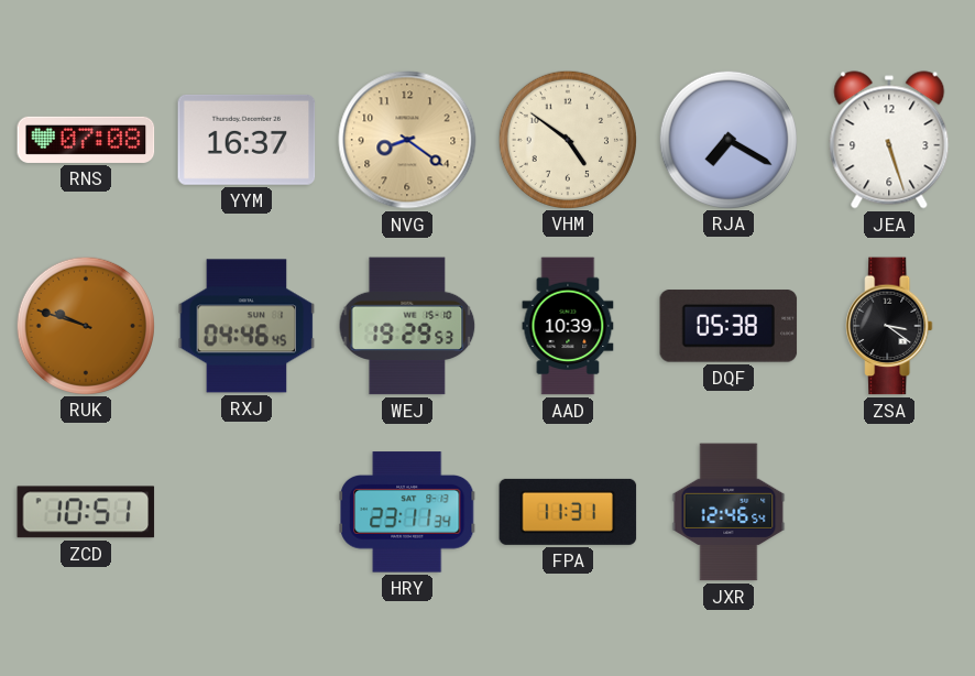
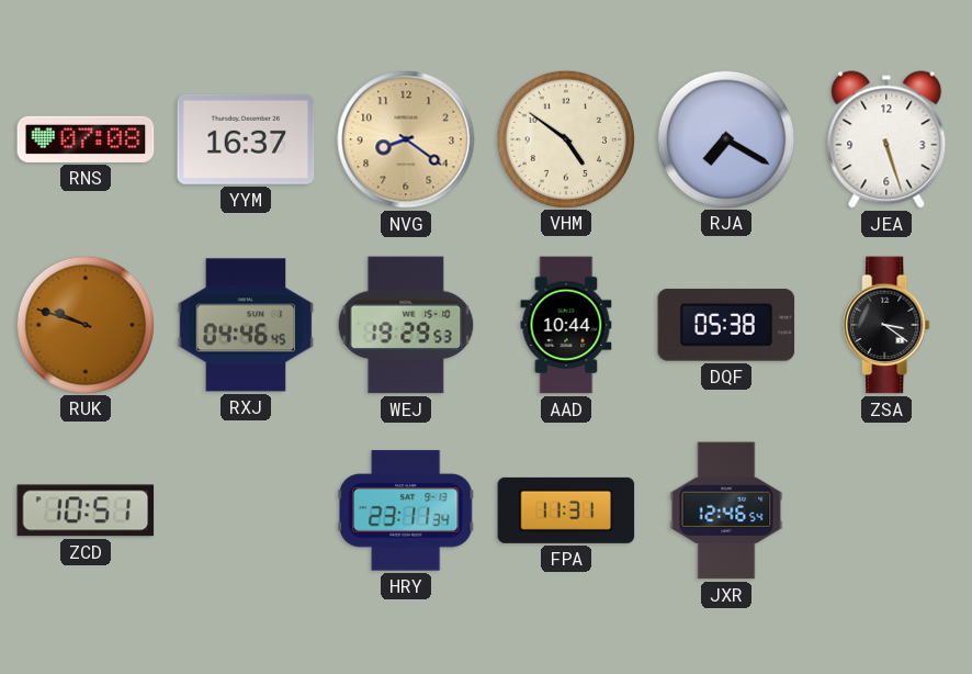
AAD: 10:39 -> 10:44 (566, 325)
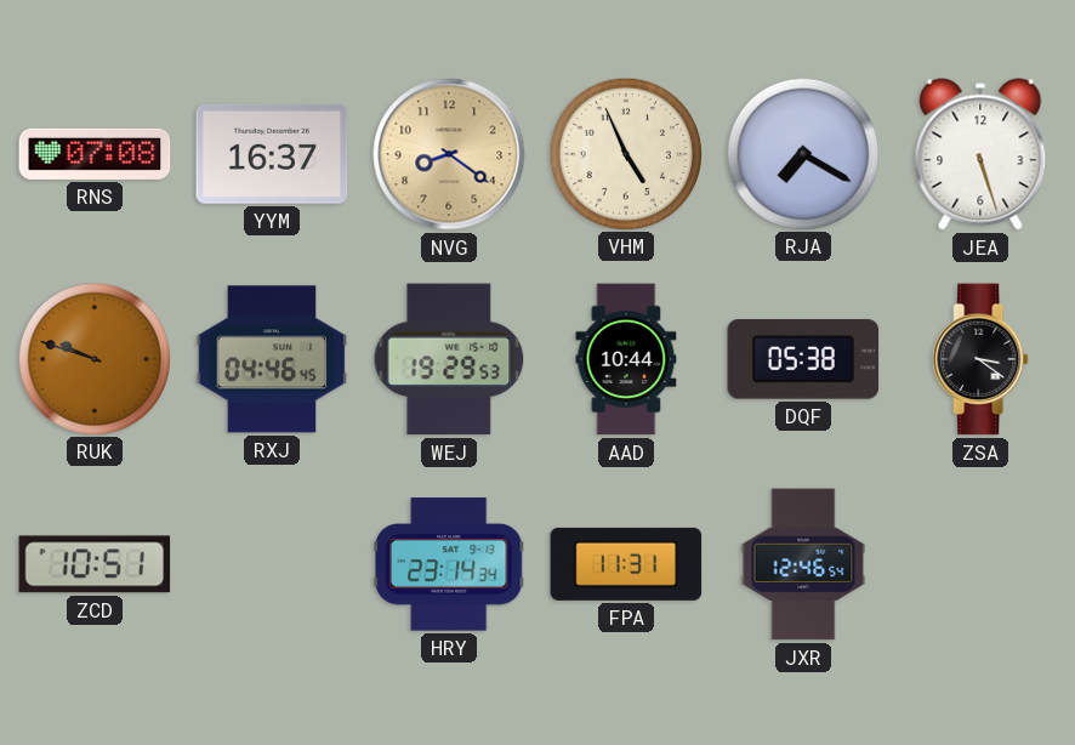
VHM: 4:51 -> 4:56 (625, 153)
HRY: 23:11 -> 23:14 (449, 564)
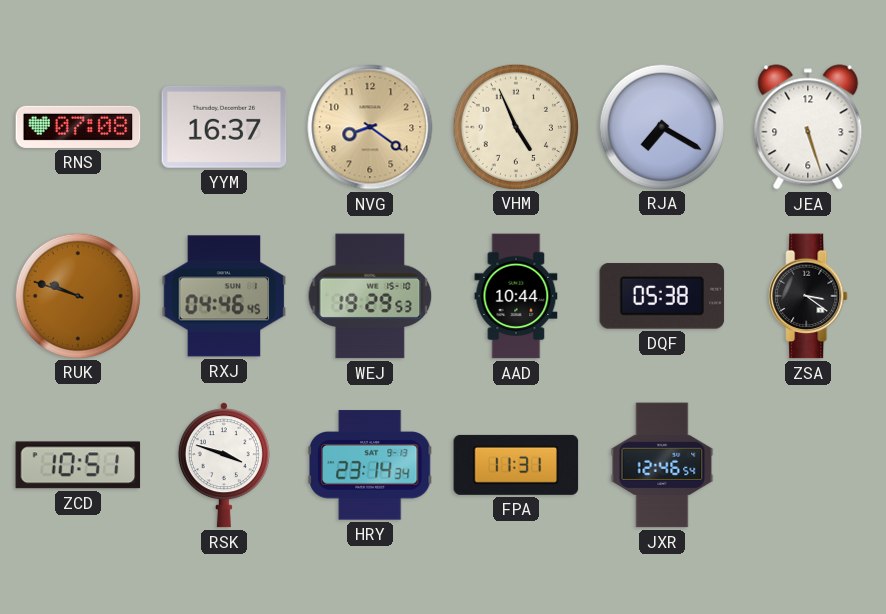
RSK: none -> 3:48 (224, 465)
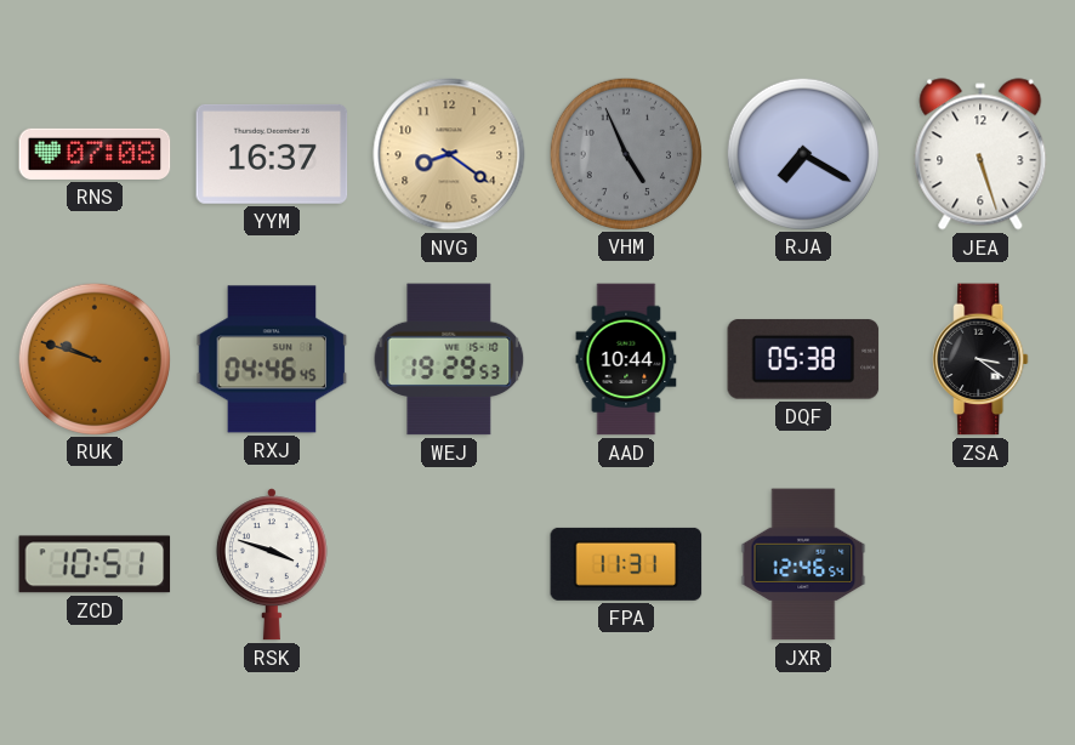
VHM dial: cream -> grey (625, 153)
HRY: 23:14 -> none (370, 465)
